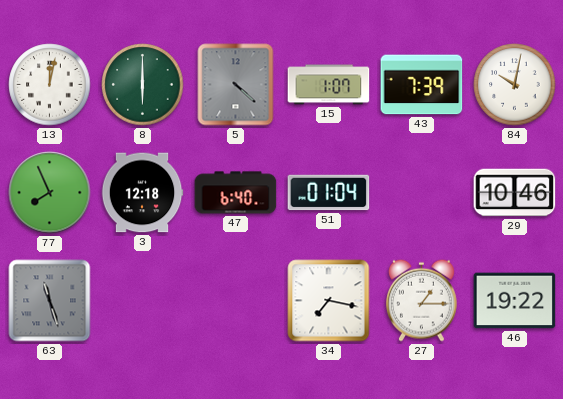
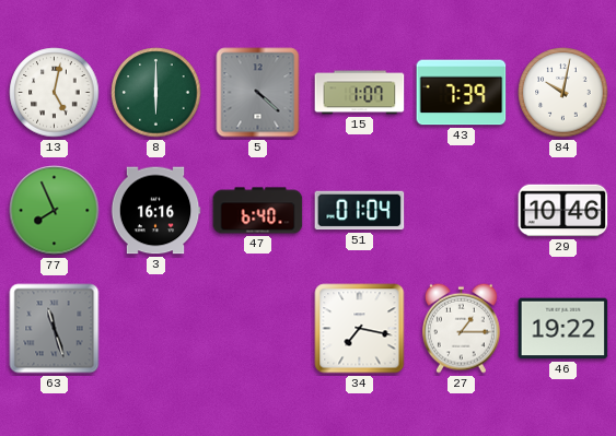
13: 12:02 -> 5:02 (55, 93)
3: 12:18 -> 16:16 (155, 211)
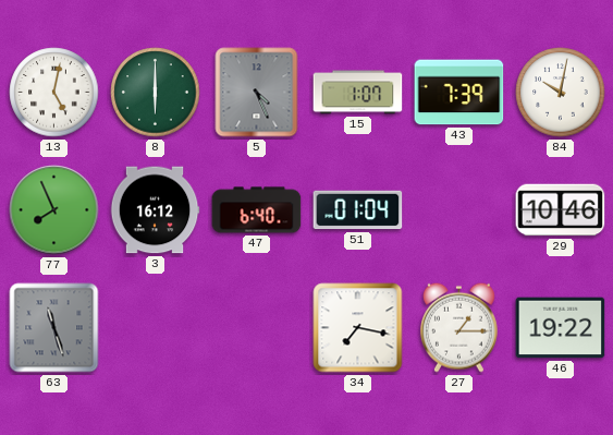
5: 4:22 -> 4:26 (257, 93)
3: 16:16 -> 16:12 (155, 210)
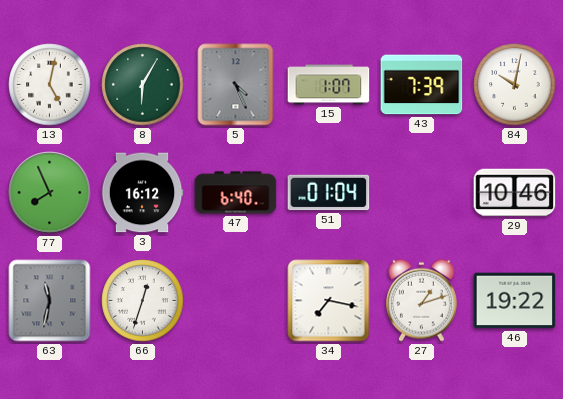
8: 6:00 -> 6:05 (143, 85)
63: 11:27 -> 11:32 (50, 301)
66: none -> 12:33 (143, 301)
27: 1:15 -> 1:12 (422, 300)
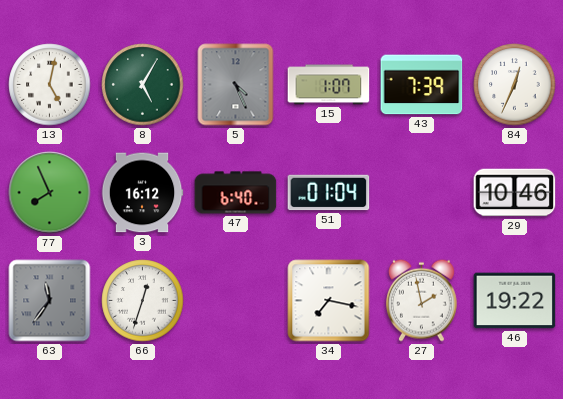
8: 6:05 -> 5:05 (143, 85)
84: 10:02 -> 12:34 (515, 85)
63: 11:32 -> 11:36 (50, 301)
27: 1:12 -> 1:58 (422, 300)
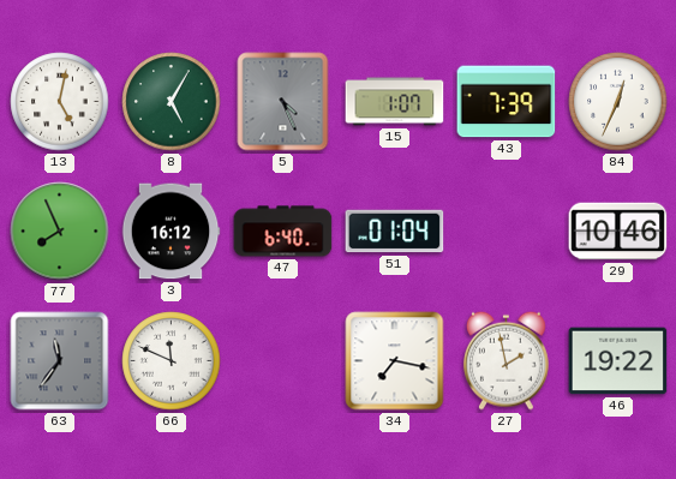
66: 12:33 -> 11:49 (172, 361)
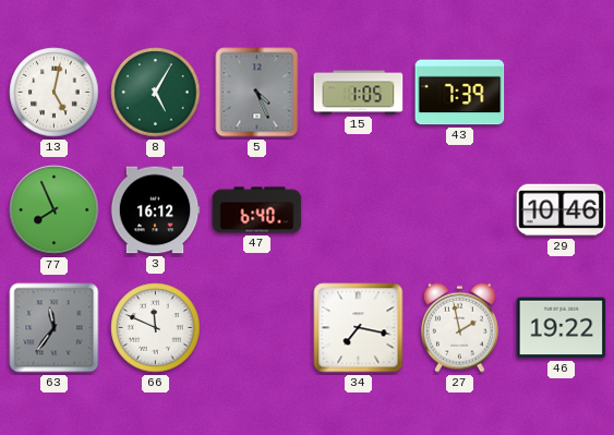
15: 1:07 -> 1:05 (359, 93)
84: 12:34 -> none (618, 102)
51: 01:04 -> none (395, 232)
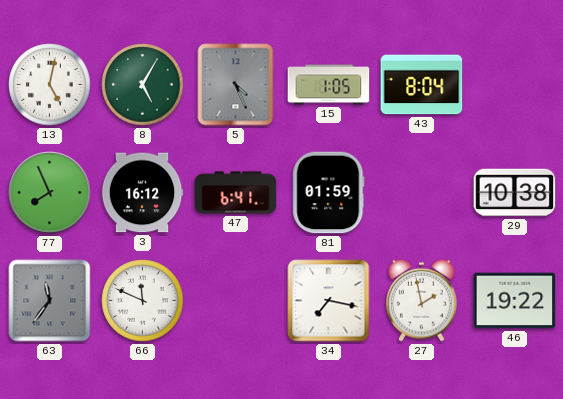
43: 7:39 -> 8:04 (422, 85)
47: 6:40 -> 6:41 (236, 193)
81: none -> 01:59 (329, 193)
29: 10:46 -> 10:38 (515, 193)
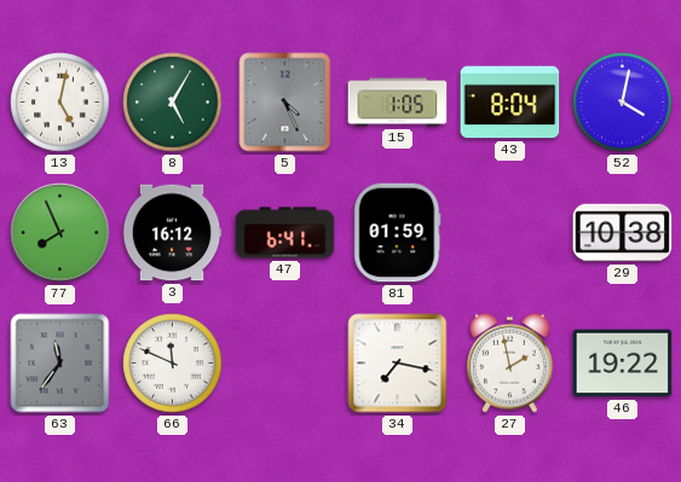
52: none -> 4:02 (623, 103)
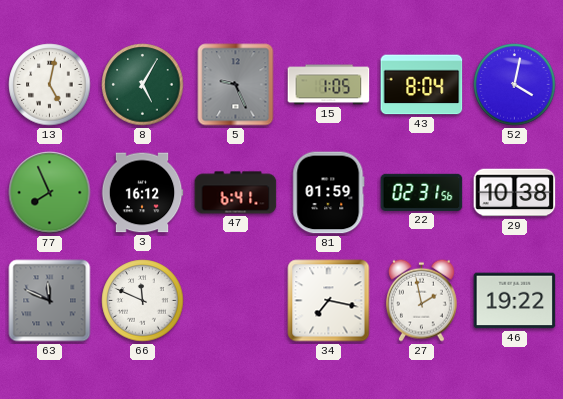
5: 4:26 -> 9:26 (236, 85)
22: none -> 02:31 (422, 192)
63: 11:36 -> 11:49 (50, 301)
